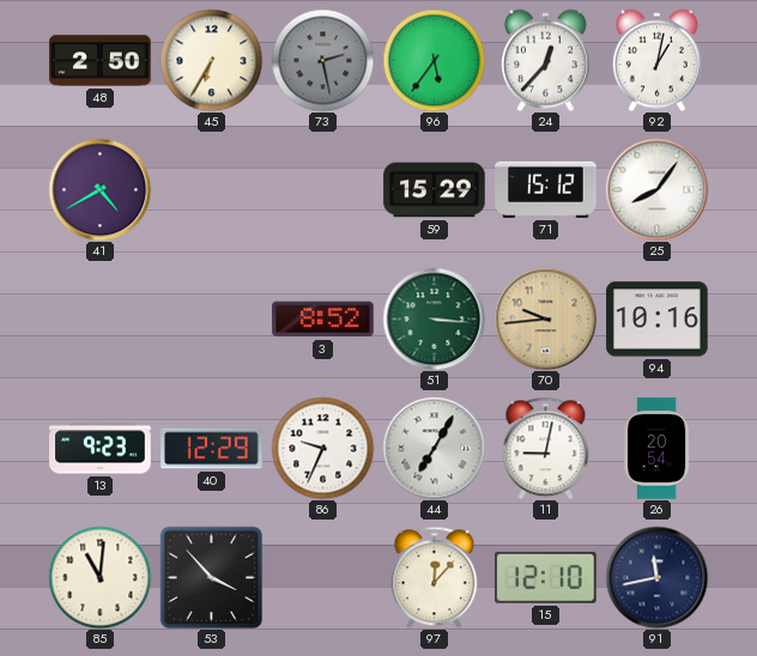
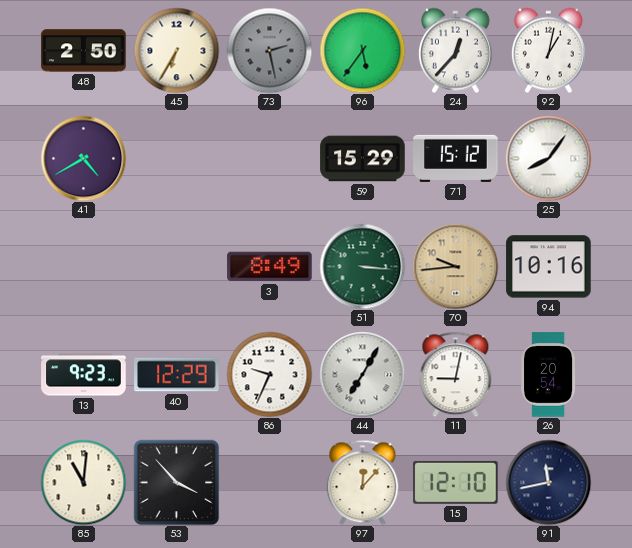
3: 8:52 -> 8:49 (270, 267)
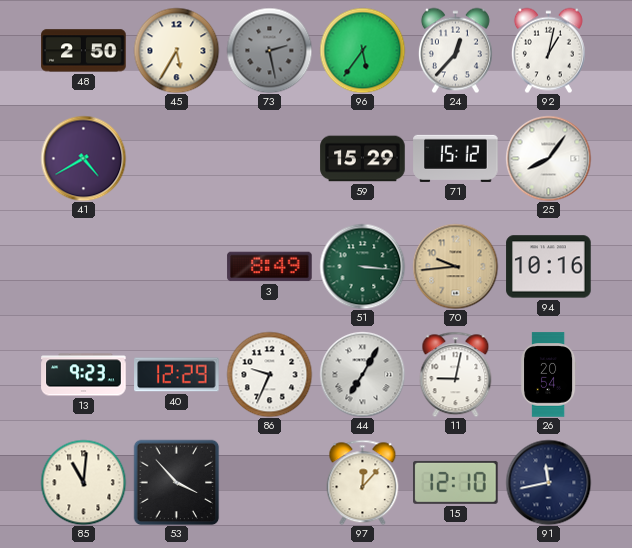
45: 6:35 -> 5:35 (176, 50)
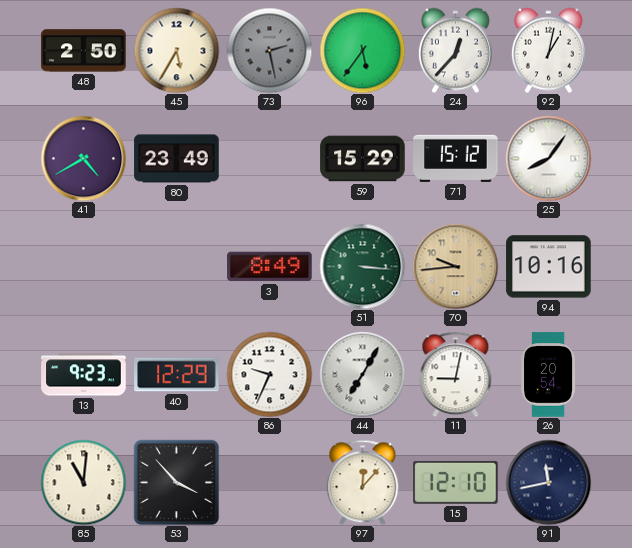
80: none -> 23:49 (177, 159)
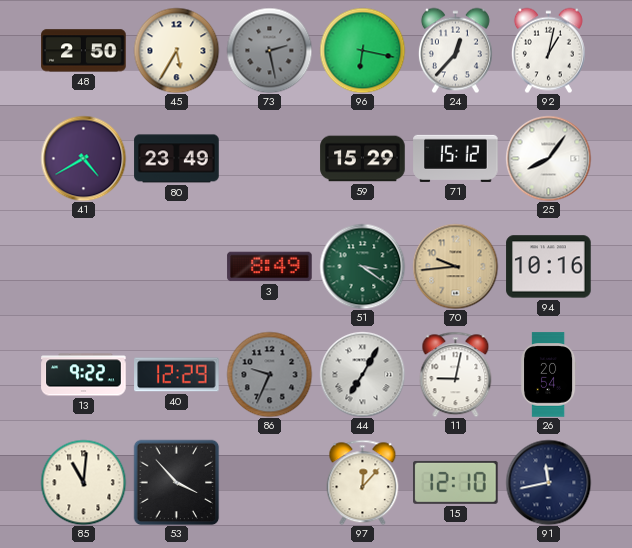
96: 5:36 -> 6:17 (362, 50)
51: 3:16 -> 3:21 (362, 266)
13: 9:23 -> 9:22 (84, 375)
86 dial: white -> grey (269, 374)
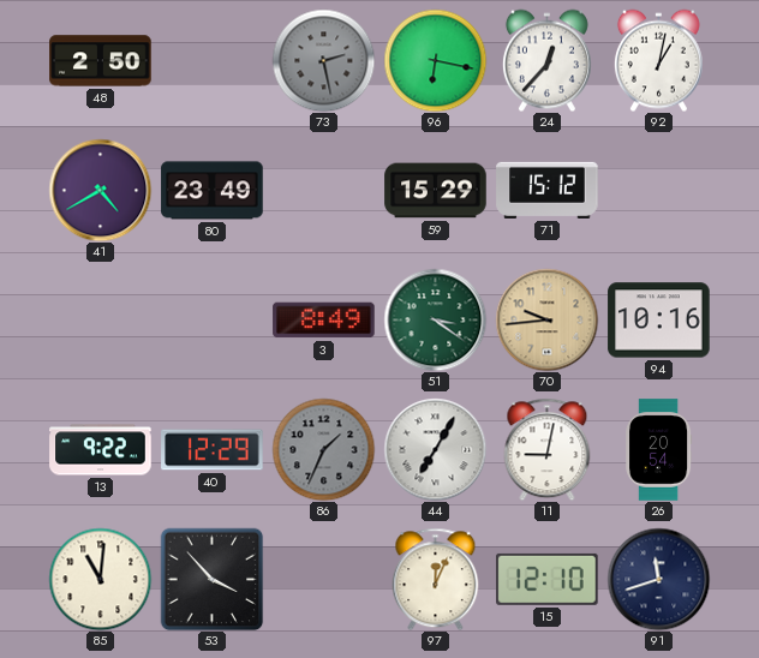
45: 5:35 -> none (176, 50)
25: 8:06 -> none (548, 158)
86: 9:34 -> 1:34 (323, 449)
97: 12:07 -> 12:04 (436, 579)
91: 11:43 -> 11:42 (658, 579)
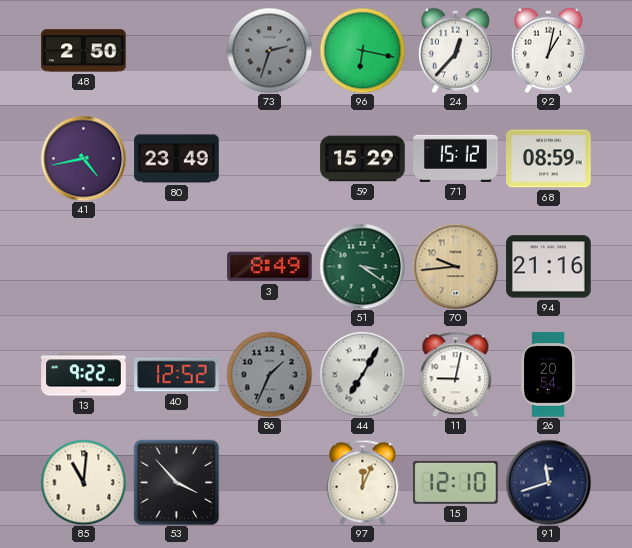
73: 2:28 -> 2:33 (269, 50)
41: 4:40 -> 4:43 (83, 158)
68: none -> 08:59 (549, 159)
94: 10:16 -> 21:16 (549, 267)
40: 12:29 -> 12:52 (177, 375)
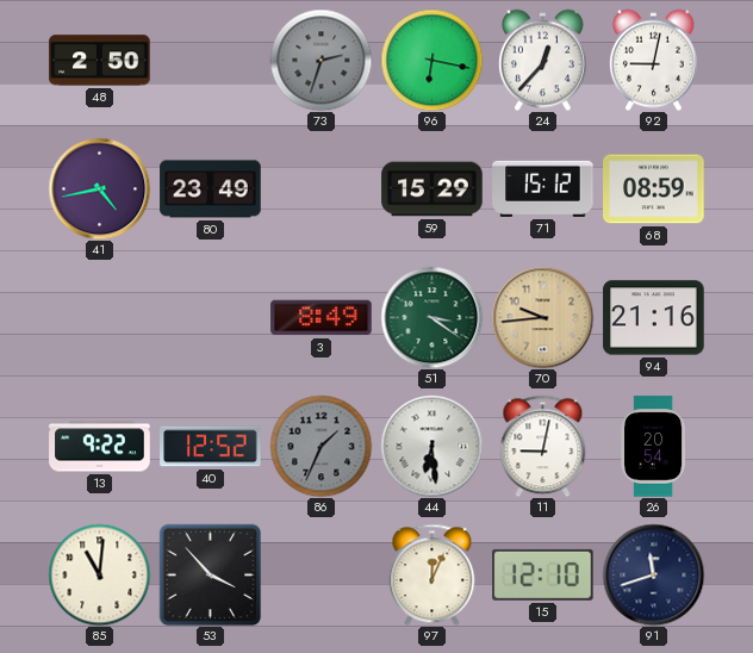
92: 1:02 -> 9:02 (653, 60)
44: 7:05 -> 6:29 (431, 446)
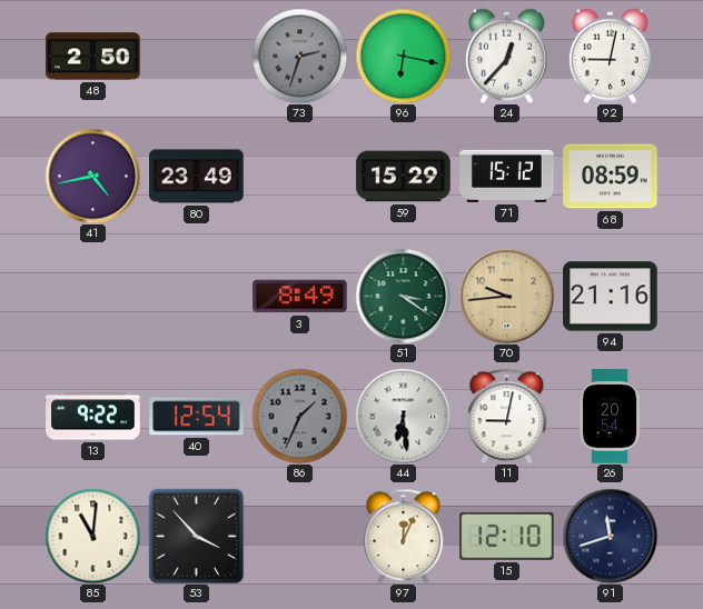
40: 12:52 -> 12:54 (197, 417)
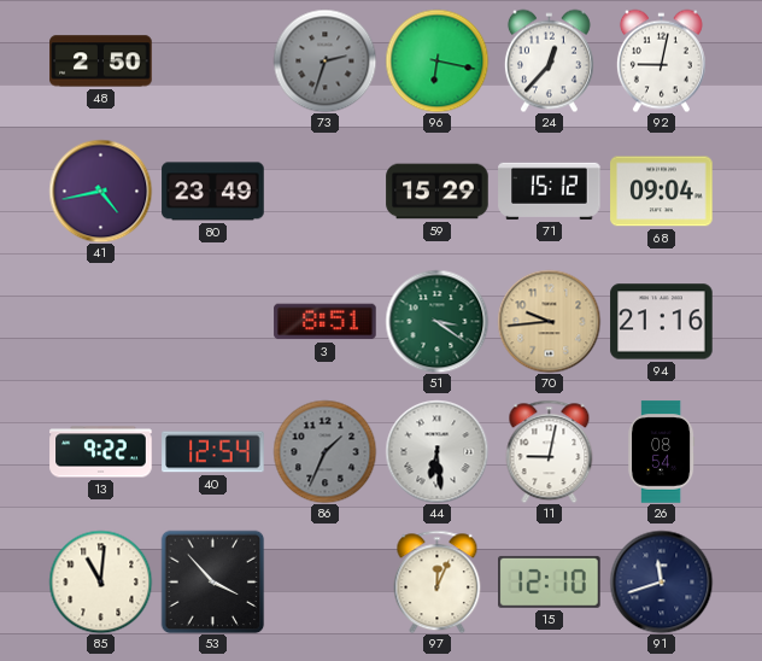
68: 08:59 -> 09:04 (662, 192)
3: 8:49 -> 8:51 (326, 322)
26: 20:54 -> 08:54 (662, 452)
